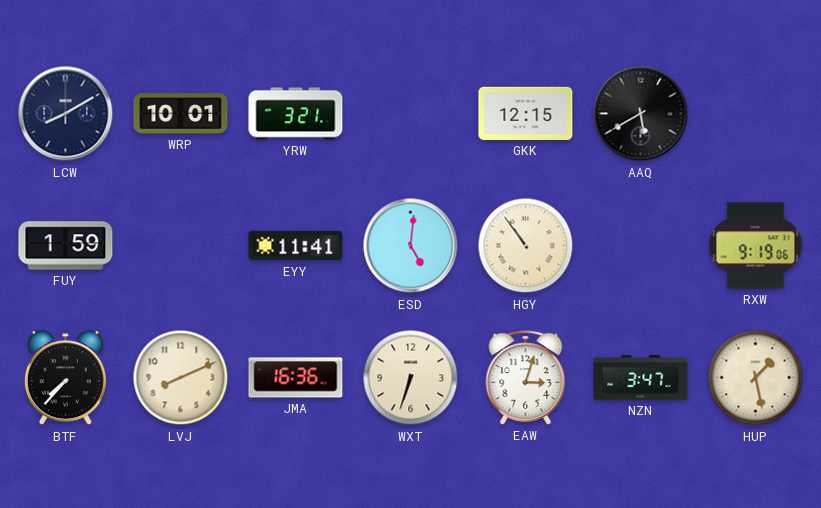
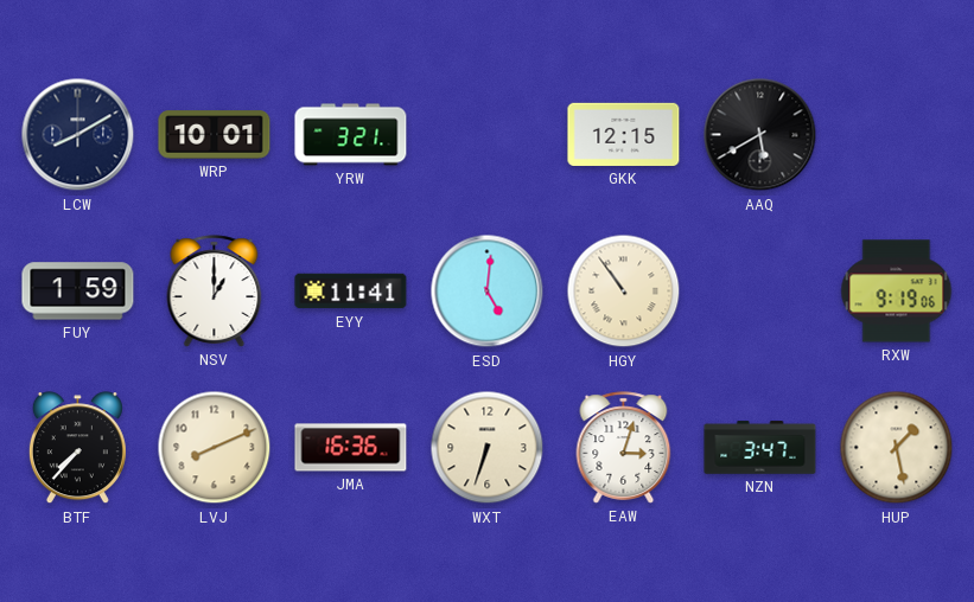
NSV: none -> 1:00 (215, 292)
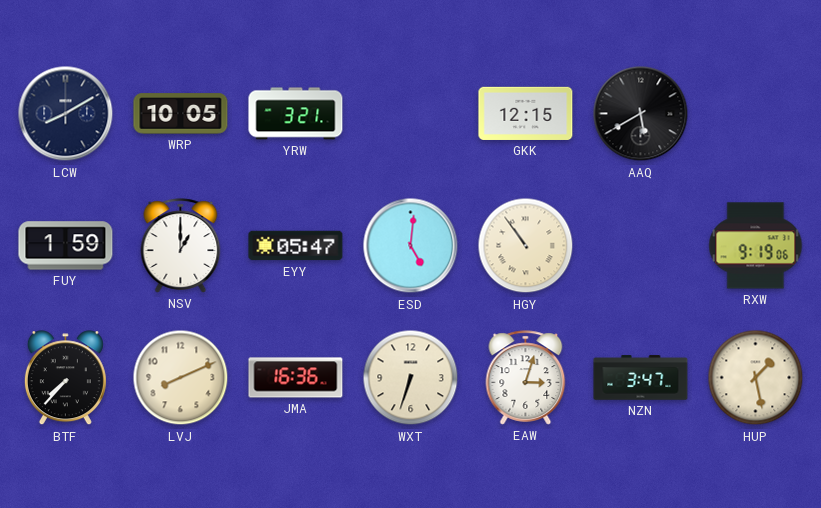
WRP: 10:01 -> 10:05 (181, 114)
EYY: 11:41 -> 05:47 (296, 246)
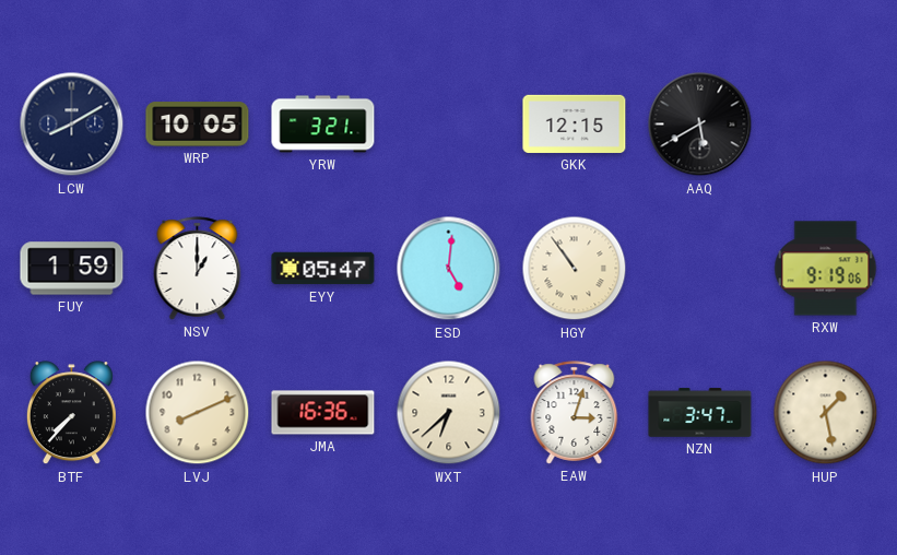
WXT: 6:33 -> 6:38 (449, 413)
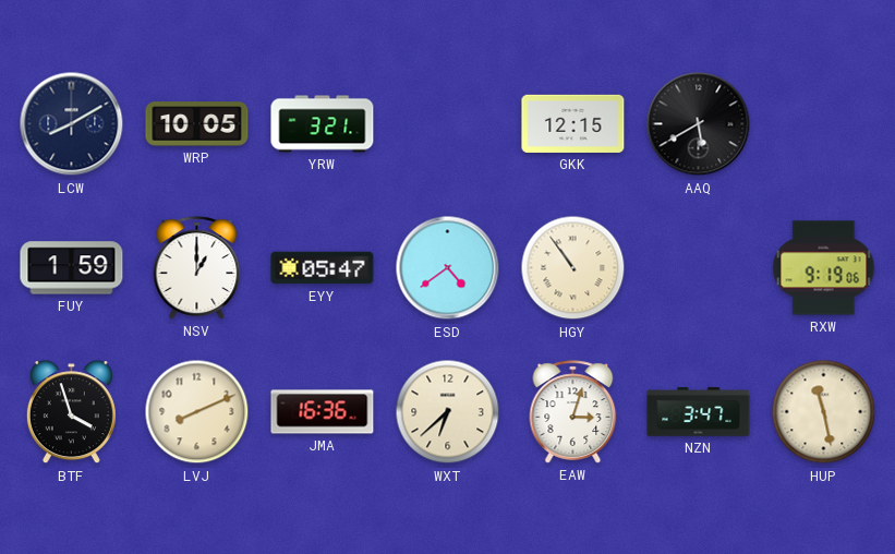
ESD: 5:01 -> 4:39 (448, 268)
BTF: 7:37 -> 3:57 (71, 412)
HUP: 1:28 -> 11:28 (824, 412)
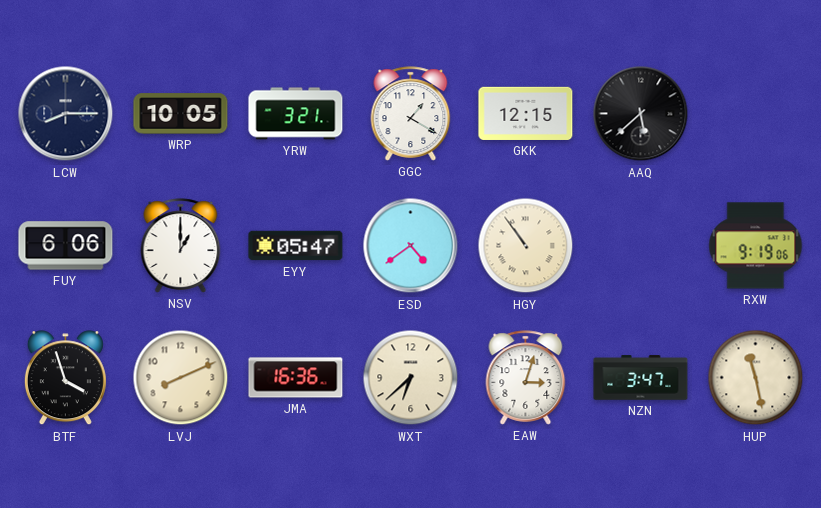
LCW: 8:10 -> 8:15 (66, 114)
GGC: none -> 1:20 (411, 114)
AAQ: 5:40 -> 5:38 (641, 114)
FUY: 1:59 -> 6:06 (66, 246)
